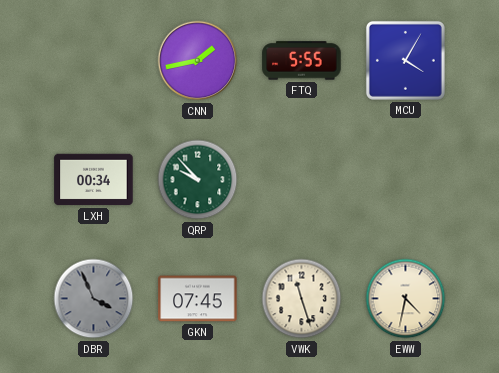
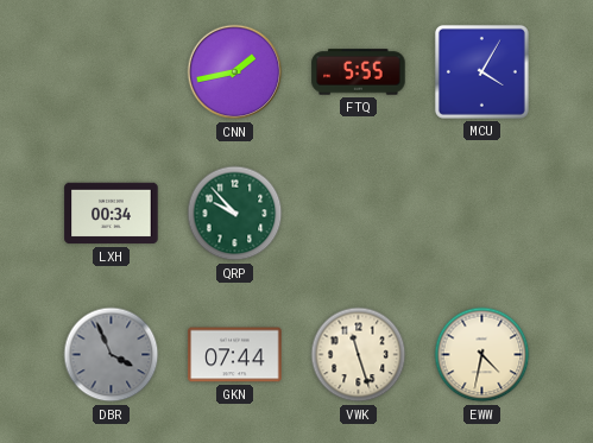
GKN: 07:45 -> 07:44 (235, 355)
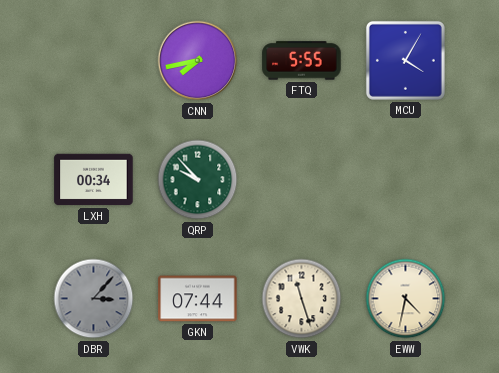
CNN: 1:43 -> 7:43 (198, 61)
DBR: 3:56 -> 3:07 (94, 299)
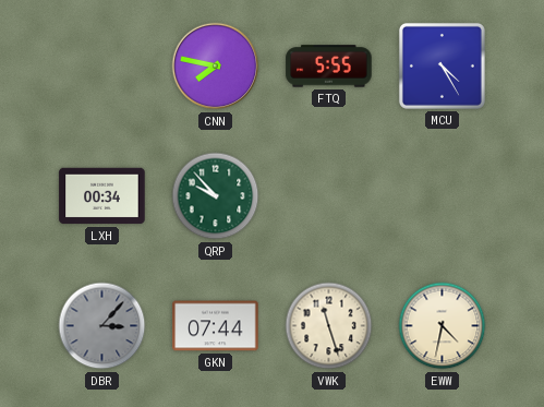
CNN: 7:43 -> 7:47 (216, 67)
MCU: 4:05 -> 4:25 (442, 65)
